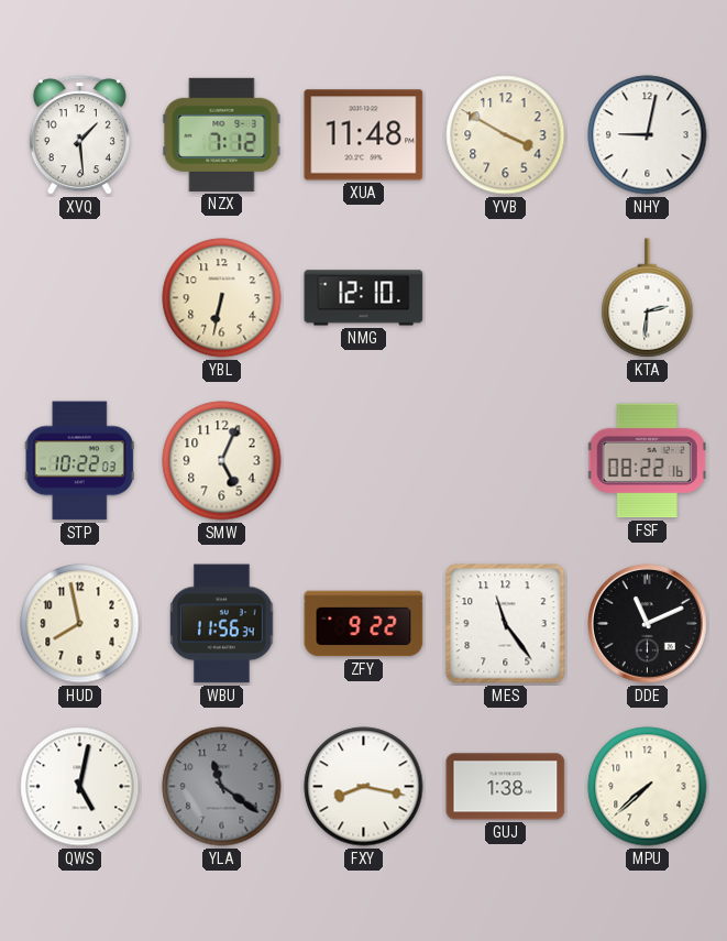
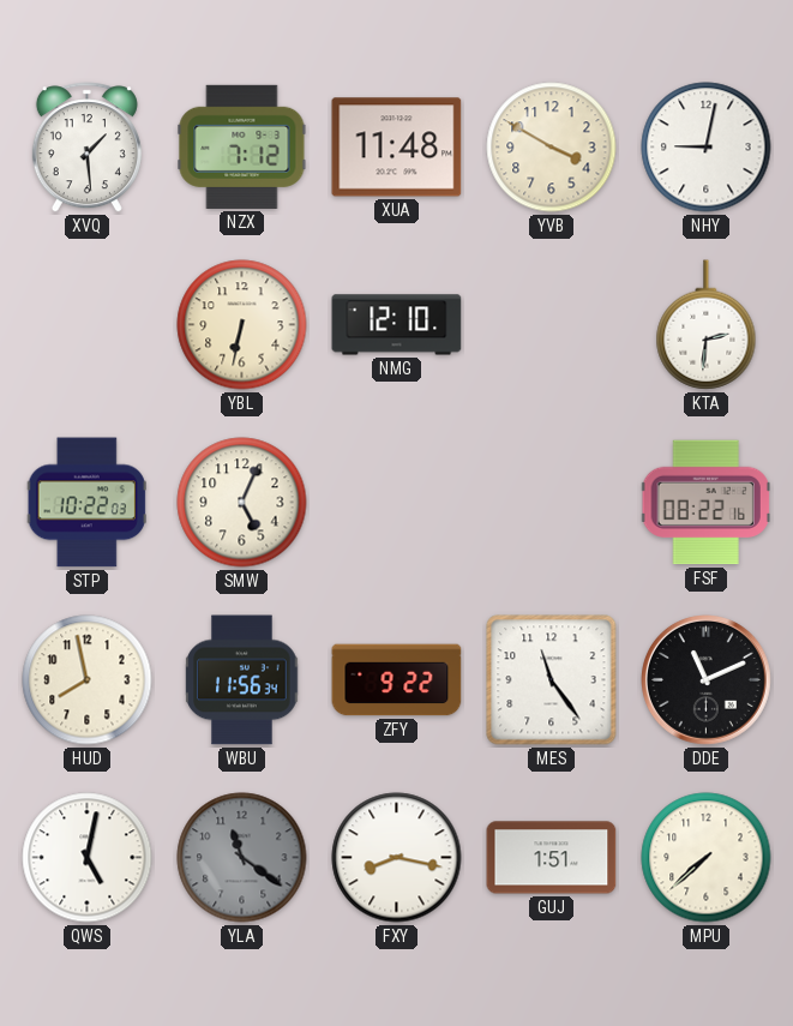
GUJ: 1:38 -> 1:51 (552, 858)
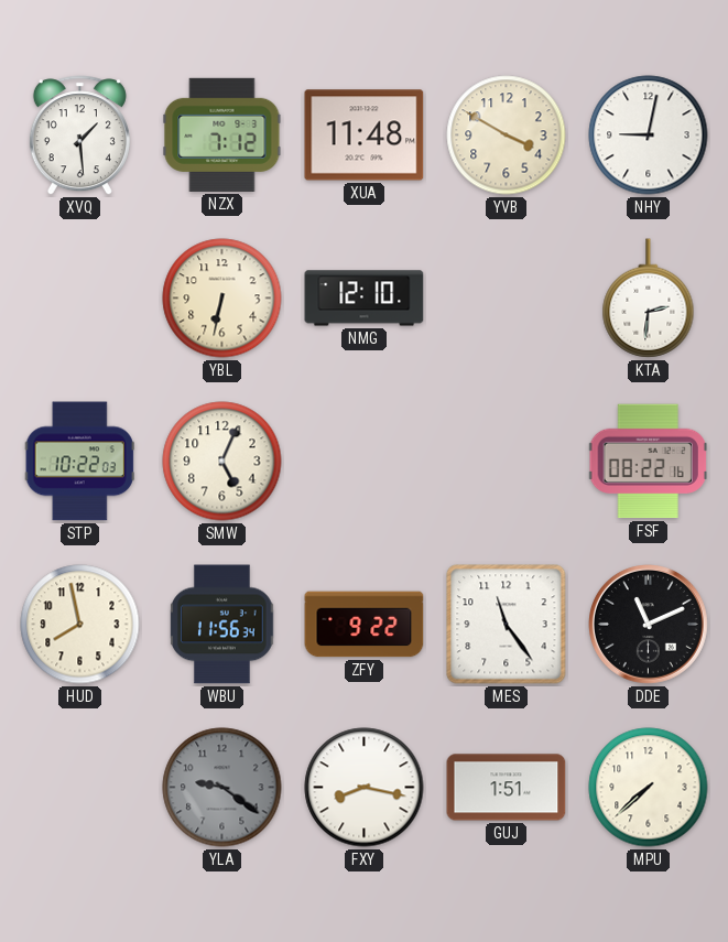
QWS: 5:02 -> none (88, 858)
YLA: 11:21 -> 9:21 (222, 788)
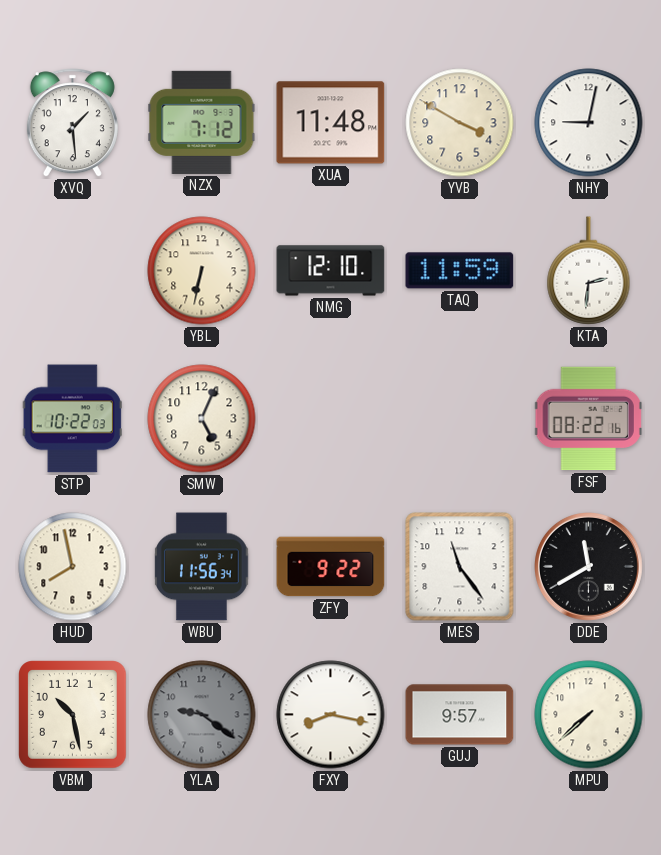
TAQ: none -> 11:59 (460, 271)
DDE: 11:11 -> 11:40 (589, 567)
VBM: none -> 10:28 (73, 715)
GUJ: 1:51 -> 9:57 (460, 715)
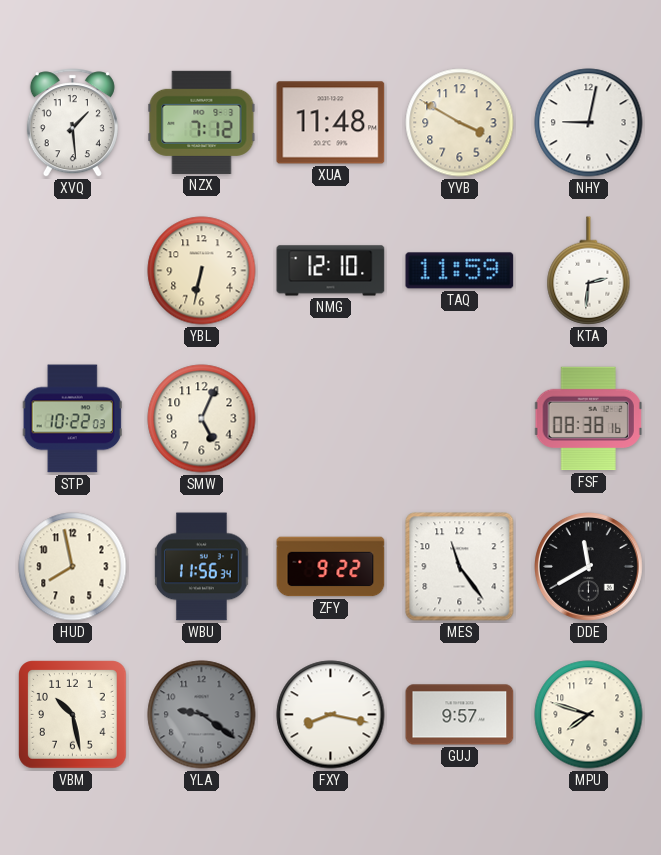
FSF: 08:22 -> 08:38 (588, 419)
MPU: 7:38 -> 7:48 (589, 715)
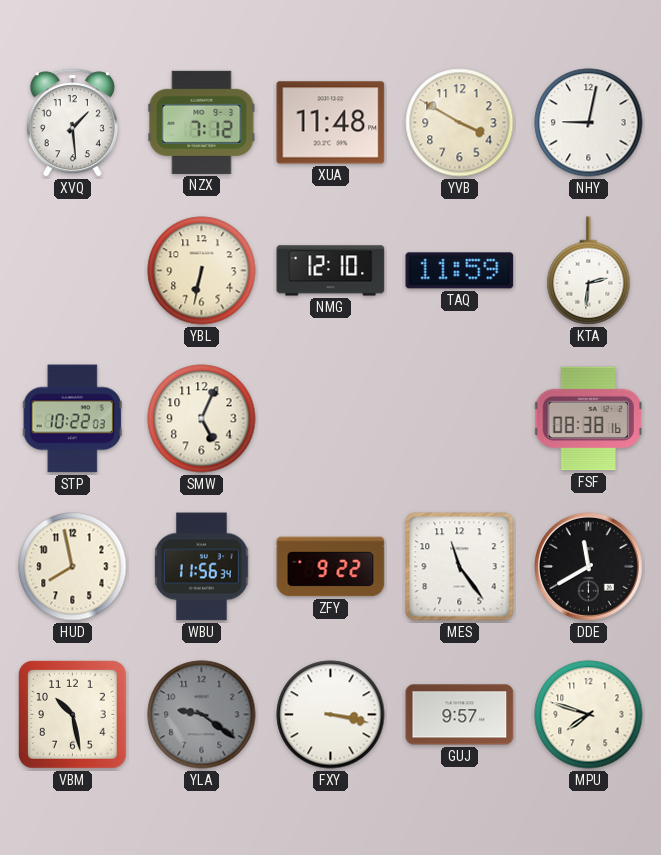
FXY: 8:17 -> 3:17 (331, 715)
